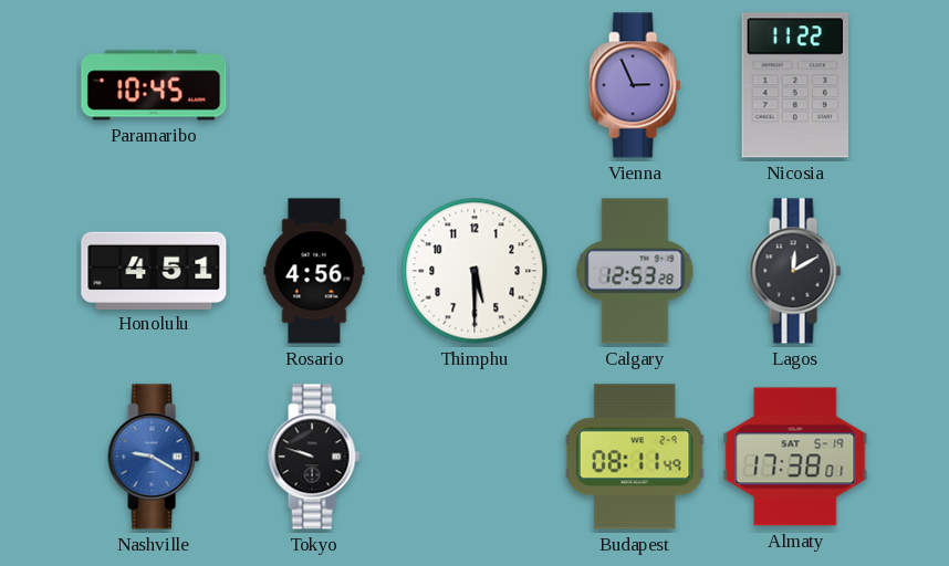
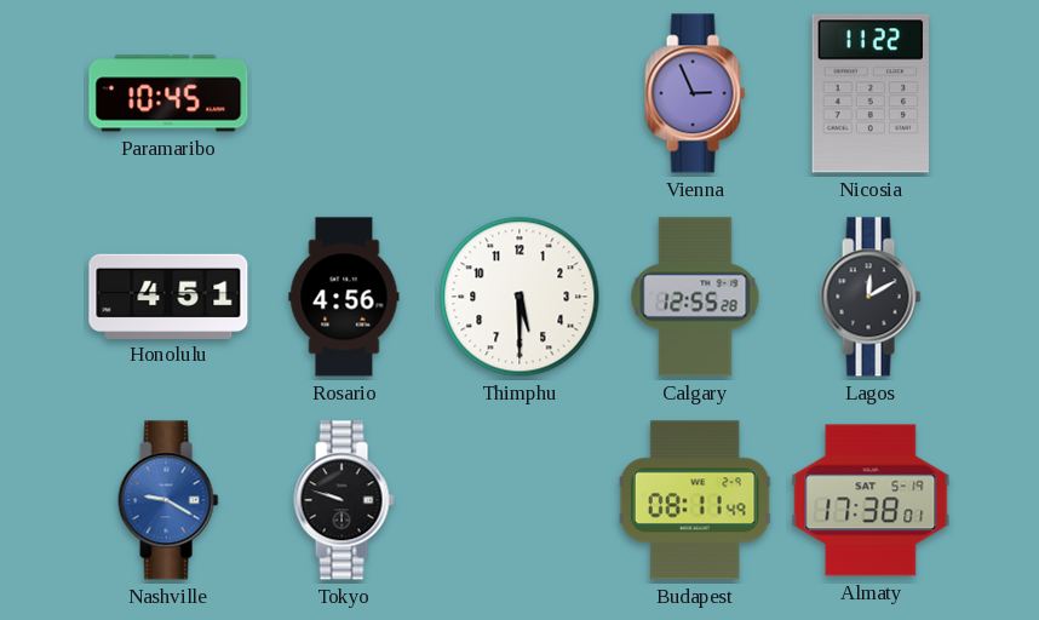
Calgary: 12:53 -> 12:55 (695, 297)
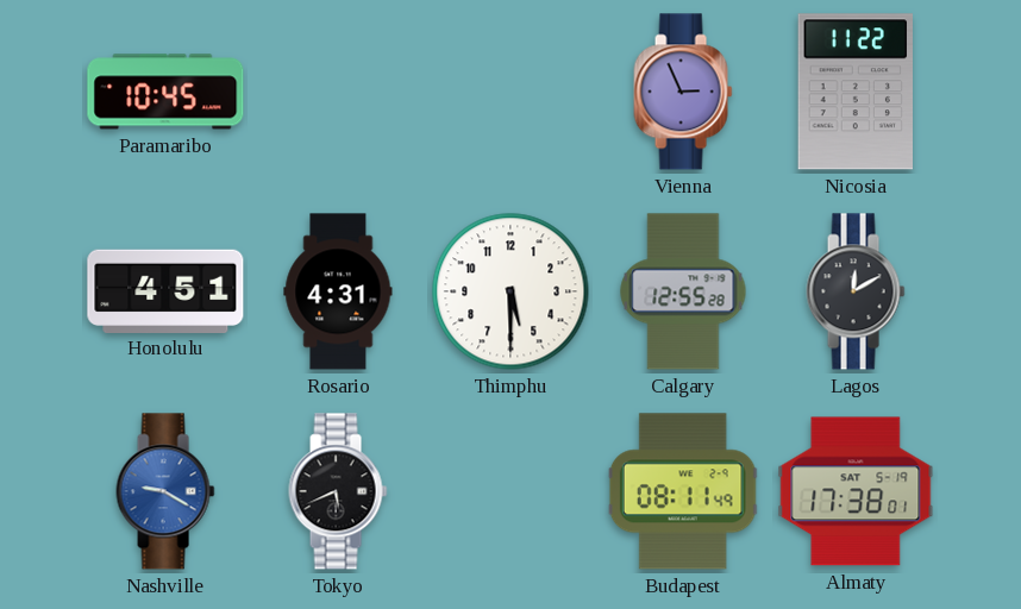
Rosario: 4:56 -> 4:31 (338, 291)
Tokyo: 9:48 -> 5:41 (338, 491)
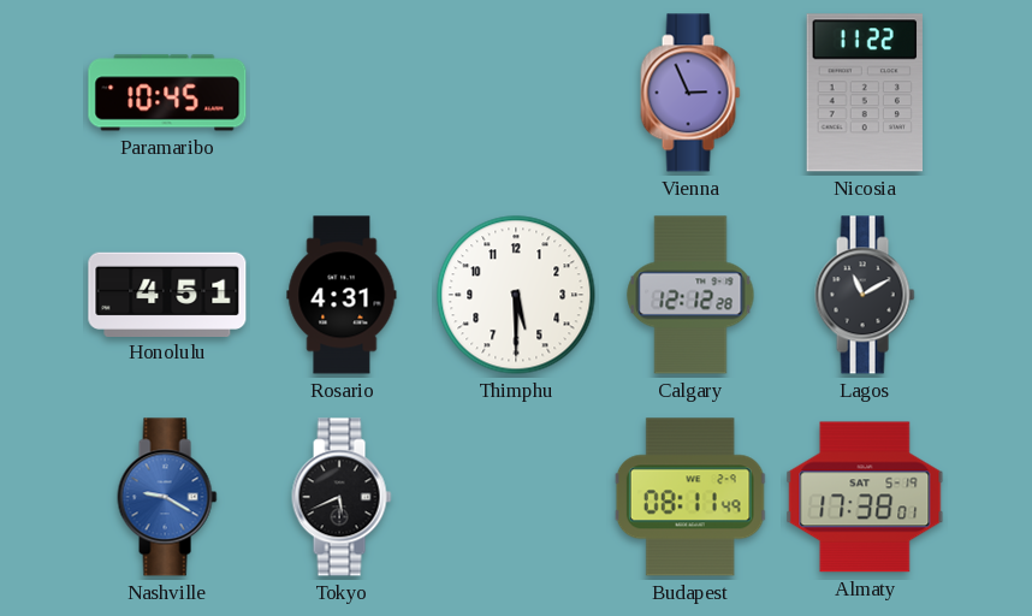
Calgary: 12:55 -> 12:12 (690, 295)
Lagos: 12:10 -> 11:10 (865, 295)
